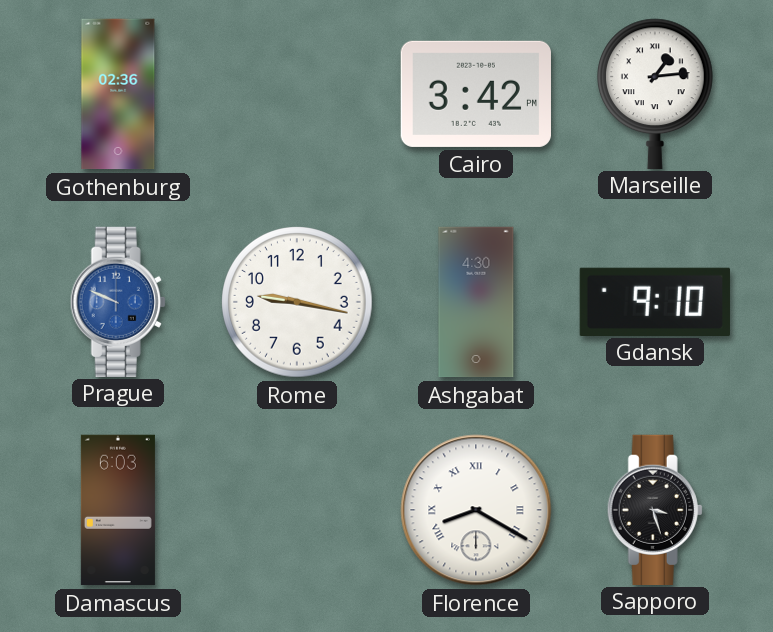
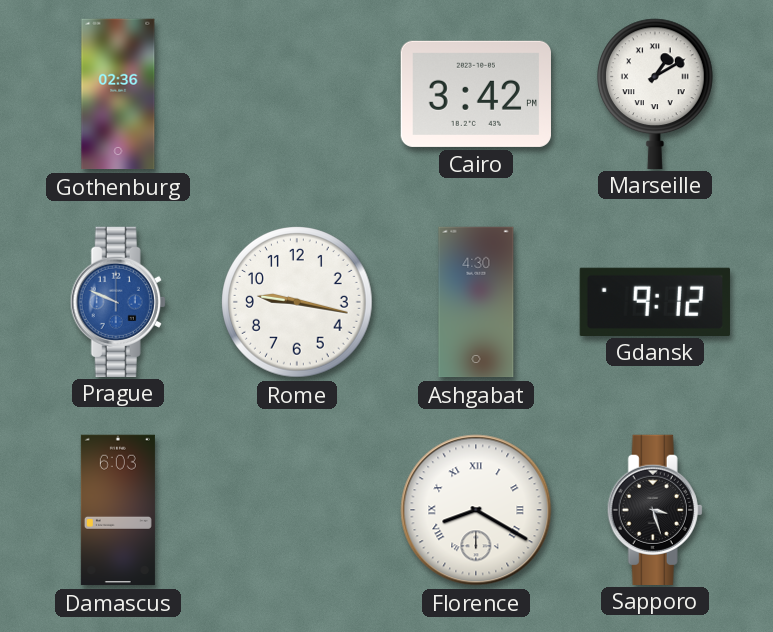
Marseille: 1:14 -> 1:10 (655, 93)
Gdansk: 9:10 -> 9:12 (655, 301)
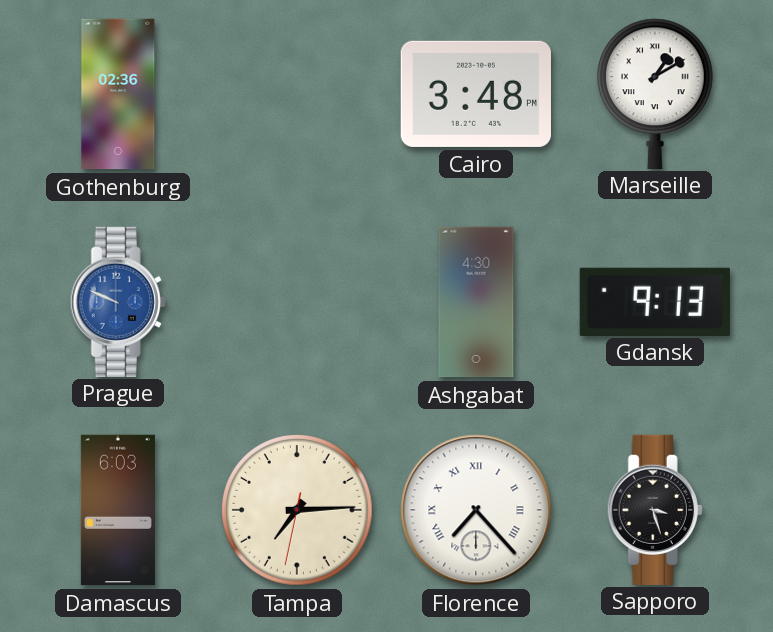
Cairo: 3:42 -> 3:48 (476, 94)
Rome: 9:17 -> none (298, 303)
Gdansk: 9:12 -> 9:13 (655, 301)
Tampa: none -> 7:14 (298, 511)
Florence: 8:20 -> 7:23 (476, 510)
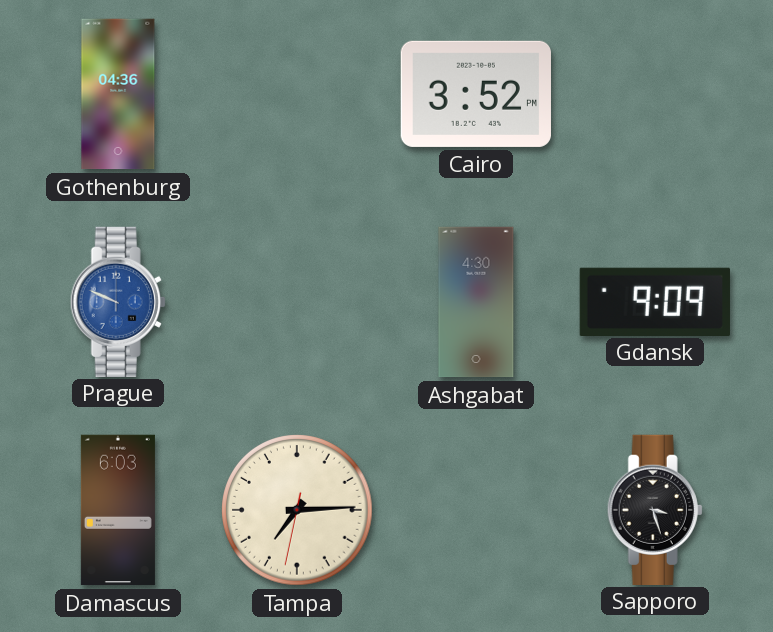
Gothenburg: 02:36 -> 04:36 (118, 94)
Cairo: 3:48 -> 3:52 (476, 94)
Marseille: 1:10 -> none (655, 93)
Gdansk: 9:13 -> 9:09 (655, 301)
Florence: 7:23 -> none (476, 510)
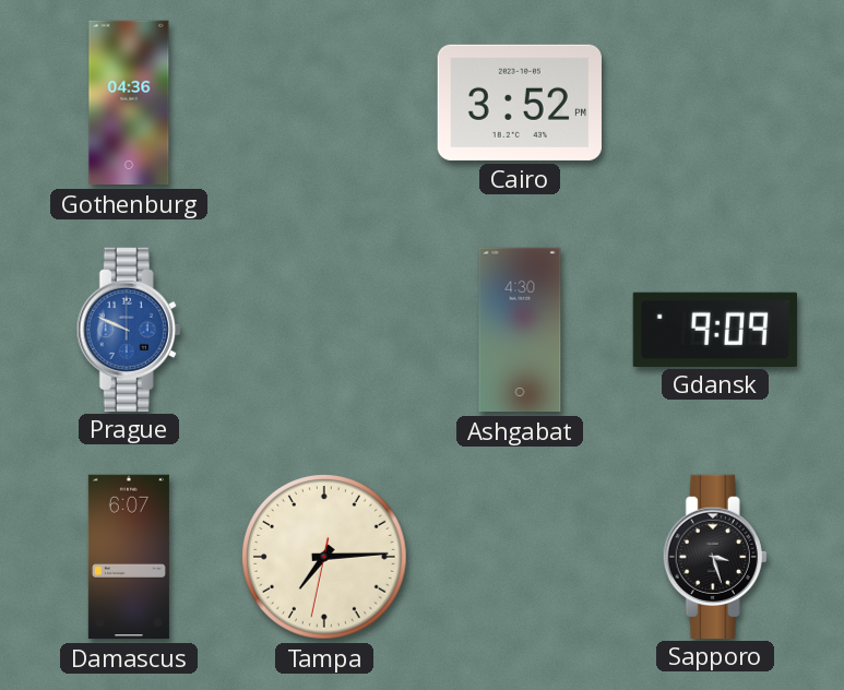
Damascus: 6:03 -> 6:07 (129, 557)
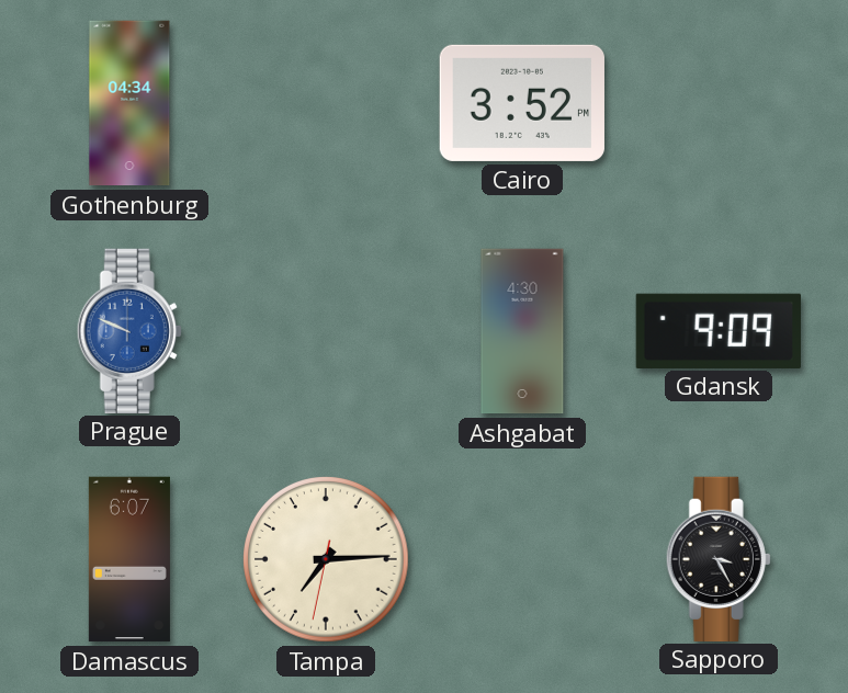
Gothenburg: 04:36 -> 04:34 (129, 103)
Sapporo: 3:27 -> 3:25 (719, 558)
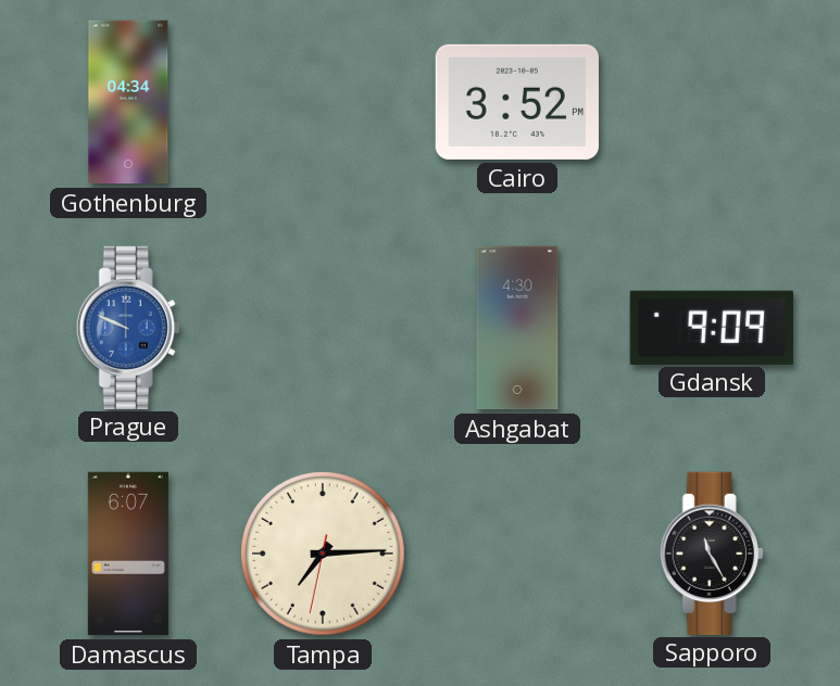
Sapporo: 3:25 -> 11:25 (712, 552)
